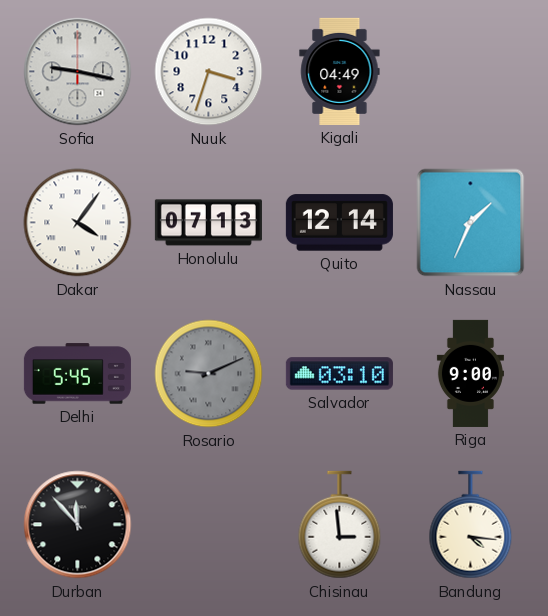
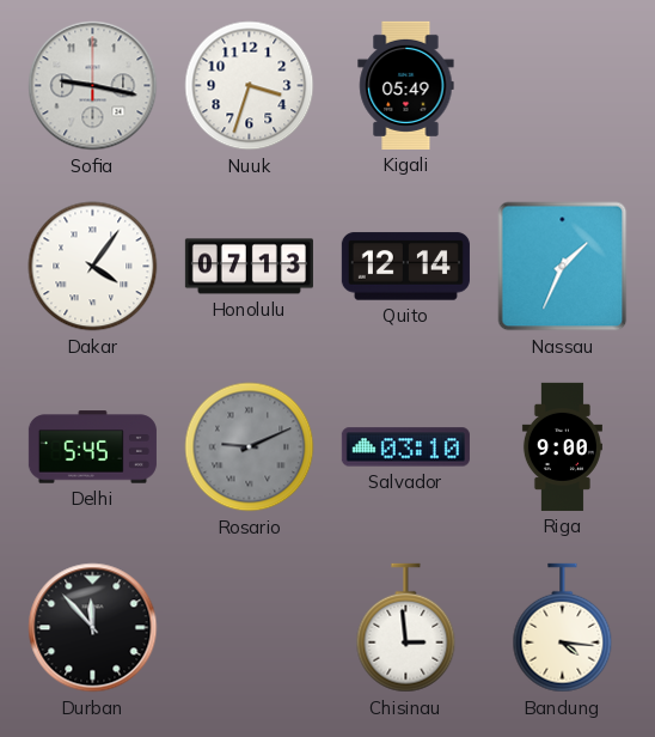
Kigali: 04:49 -> 05:49 (406, 85)
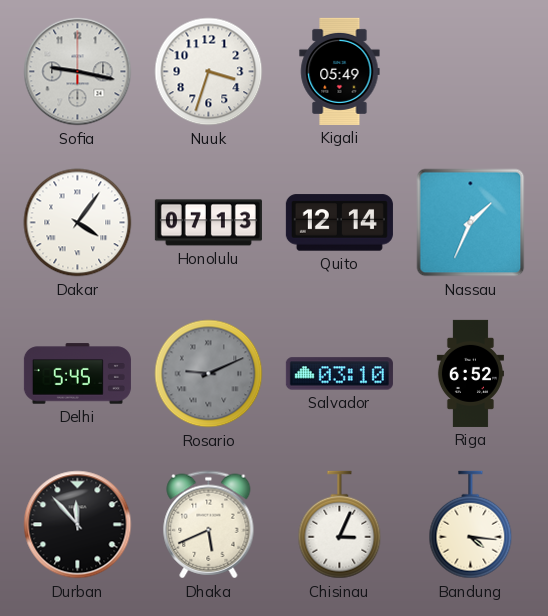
Riga: 9:00 -> 6:52 (470, 373)
Dhaka: none -> 5:41 (209, 525)
Chisinau: 2:59 -> 3:04 (340, 525)
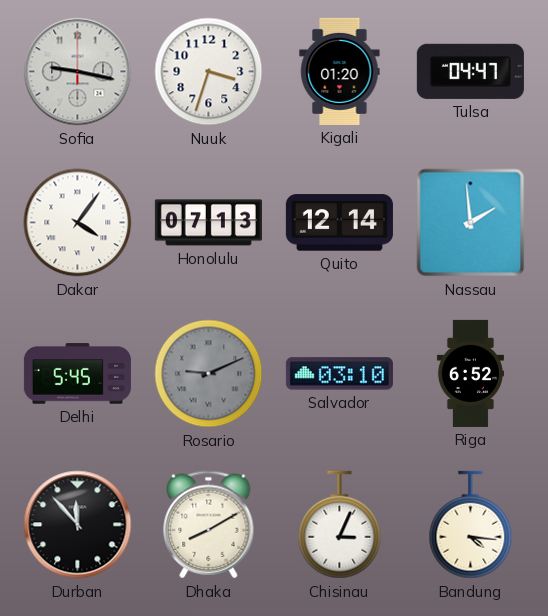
Kigali: 05:49 -> 01:20 (340, 71)
Tulsa: none -> 04:47 (470, 71)
Nassau: 1:34 -> 1:59 (471, 223)
Dhaka: 5:41 -> 8:10 (209, 525)
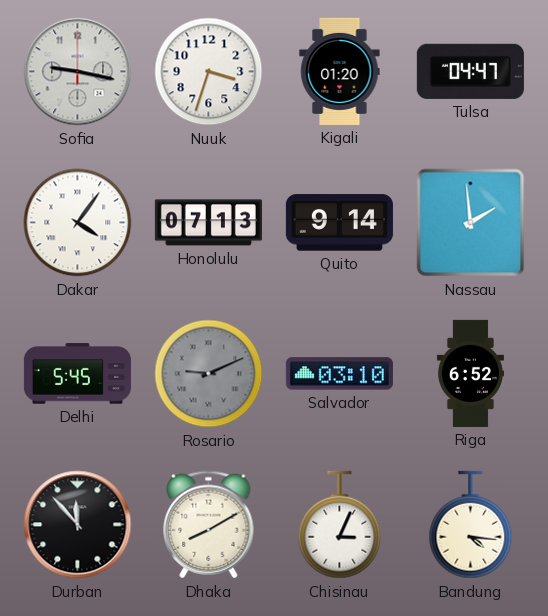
Quito: 12:14 -> 9:14 (339, 223)
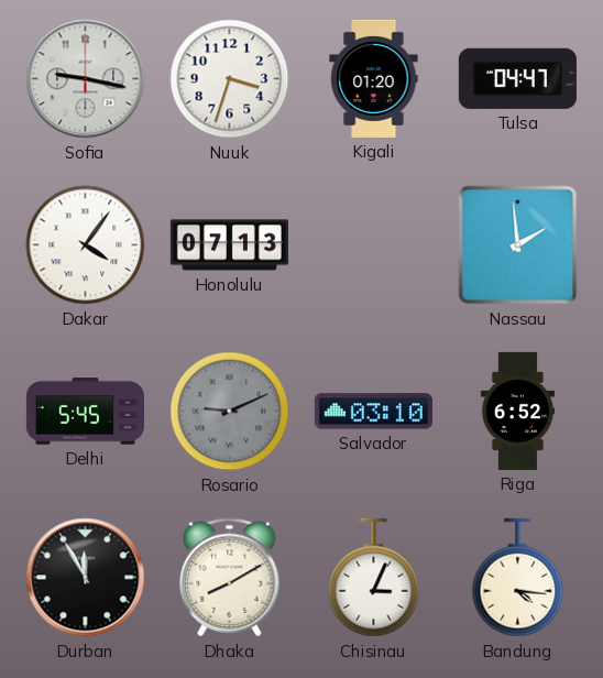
Quito: 9:14 -> none (339, 223)
Durban: 11:53 -> 11:55 (86, 578)
